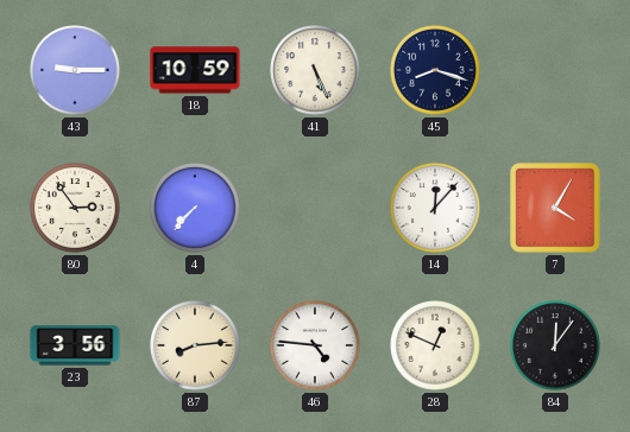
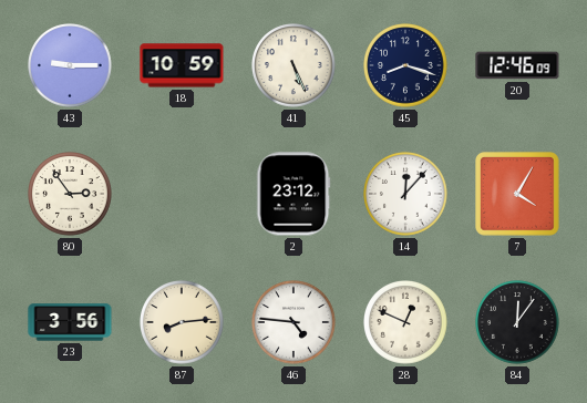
20: none -> 12:46 (517, 65)
4: 7:37 -> none (196, 209)
2: none -> 23:12 (293, 194)
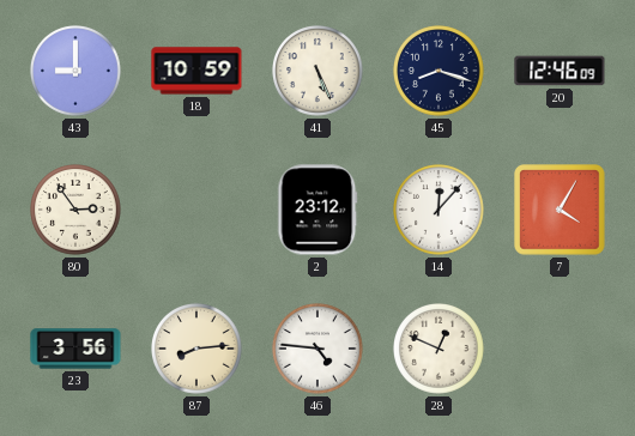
43: 9:15 -> 9:00 (77, 72)
84: 12:06 -> none (518, 323)
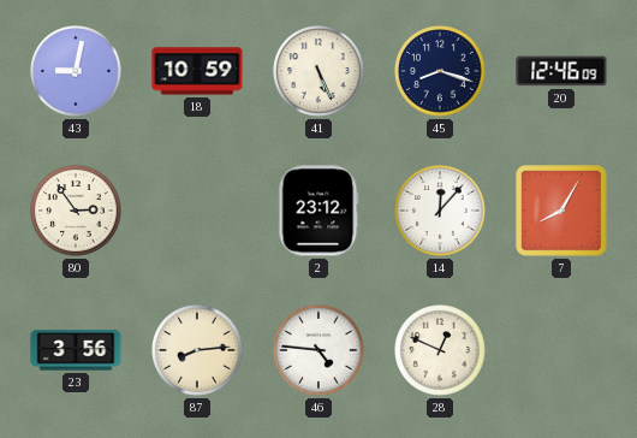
43: 9:00 -> 9:02 (77, 72)
7: 4:05 -> 8:05 (561, 211)
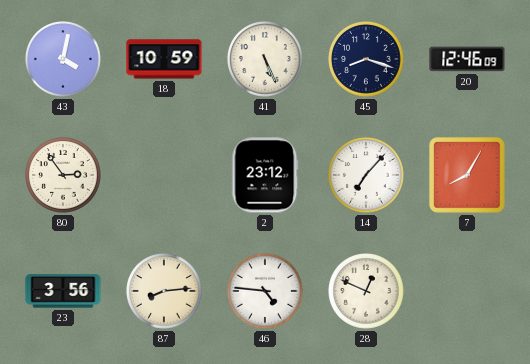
43: 9:02 -> 4:02 (64, 60)
14: 12:07 -> 7:07 (367, 176)
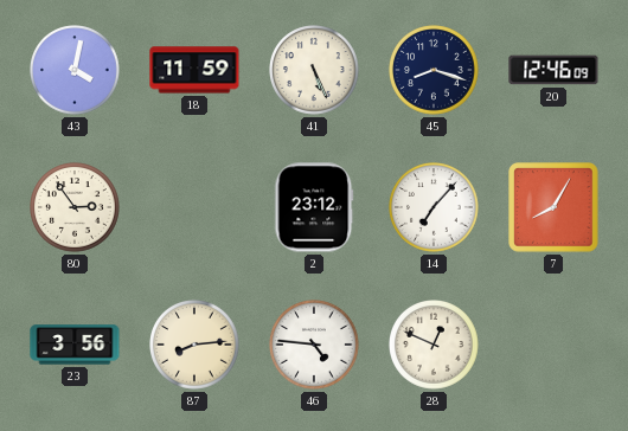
18: 10:59 -> 11:59 (194, 70)
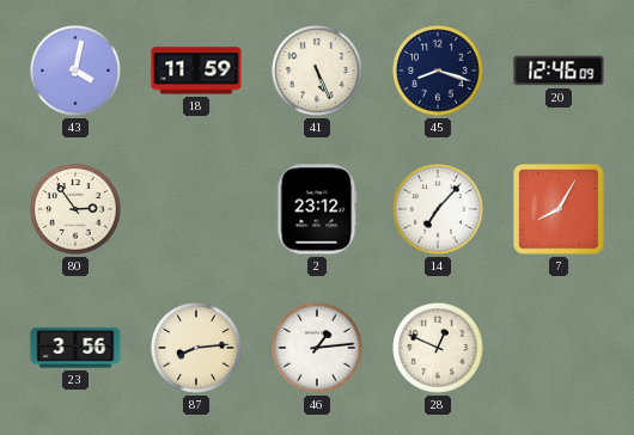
46: 4:46 -> 1:14 (318, 349)
